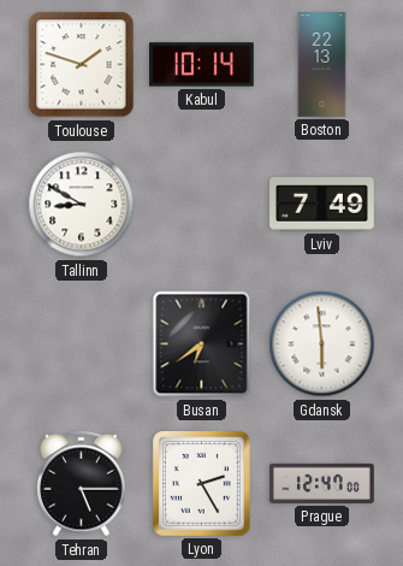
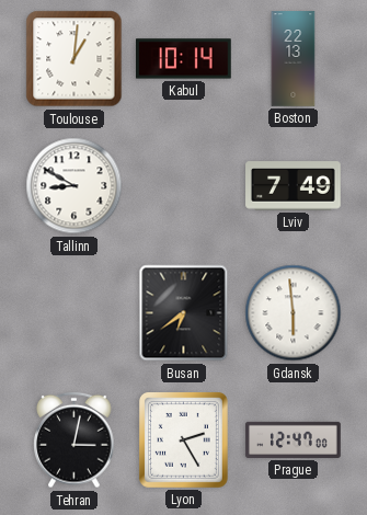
Toulouse: 1:48 -> 1:01 (74, 59)
Tehran: 5:15 -> 3:02 (74, 440)
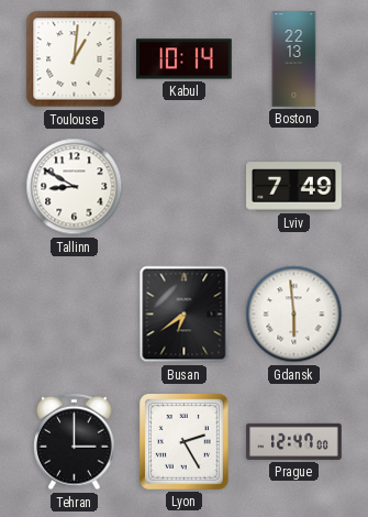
Tehran: 3:02 -> 3:00 (75, 442)
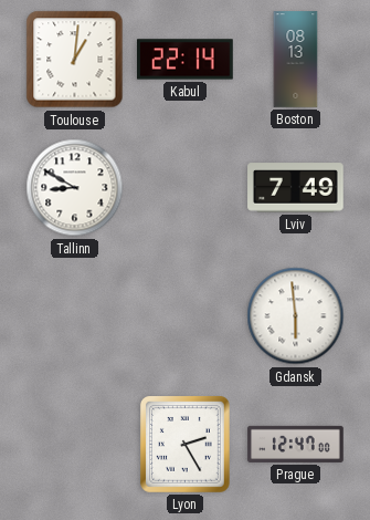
Kabul: 10:14 -> 22:14 (186, 60)
Boston: 22:13 -> 08:13 (296, 60)
Busan: 6:39 -> none (185, 315)
Tehran: 3:00 -> none (75, 442)
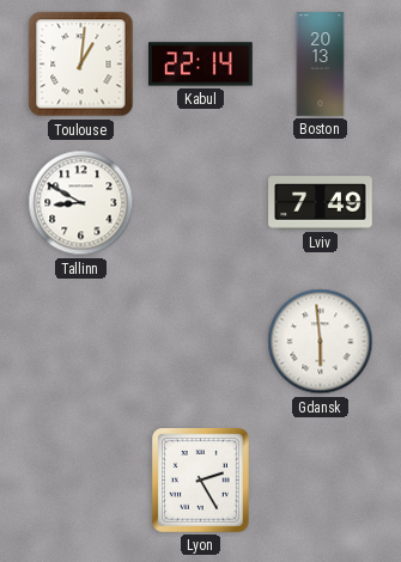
Boston: 08:13 -> 20:13 (321, 65)
Prague: 12:47 -> none (296, 444)
